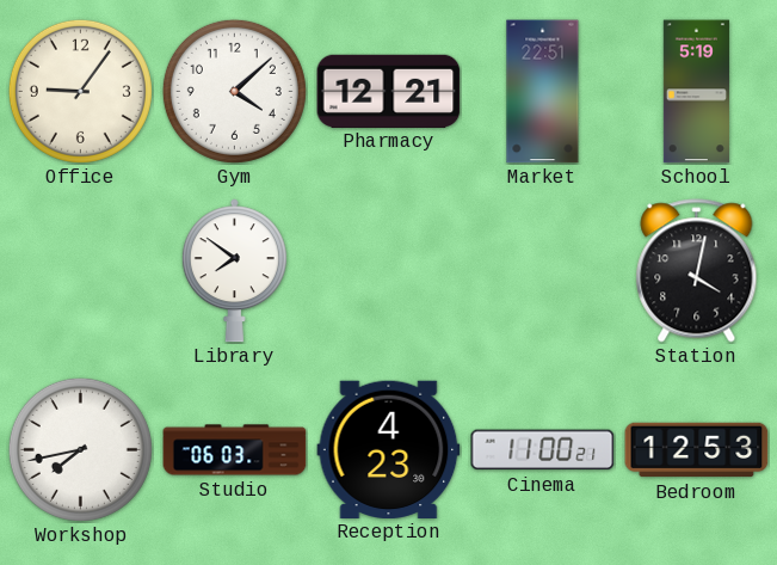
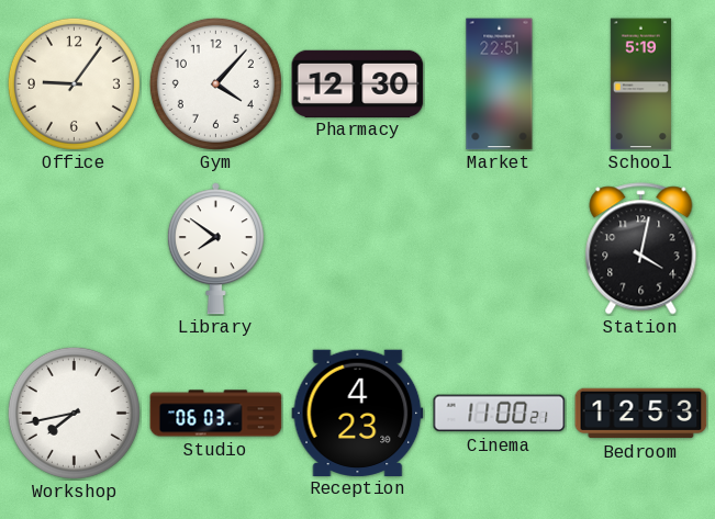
Gym: 4:08 -> 4:07 (215, 83)
Pharmacy: 12:21 -> 12:30 (358, 83)
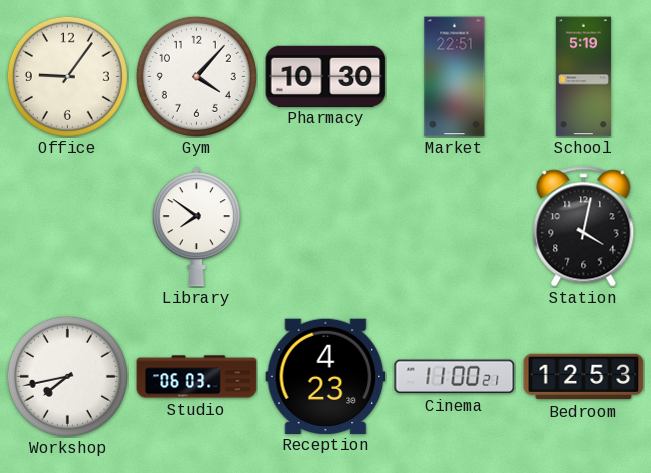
Pharmacy: 12:30 -> 10:30 (326, 76)
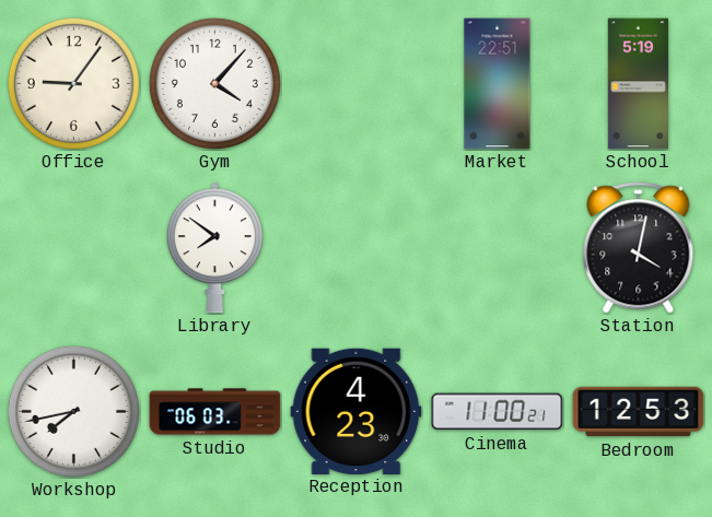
Pharmacy: 10:30 -> none (326, 76)
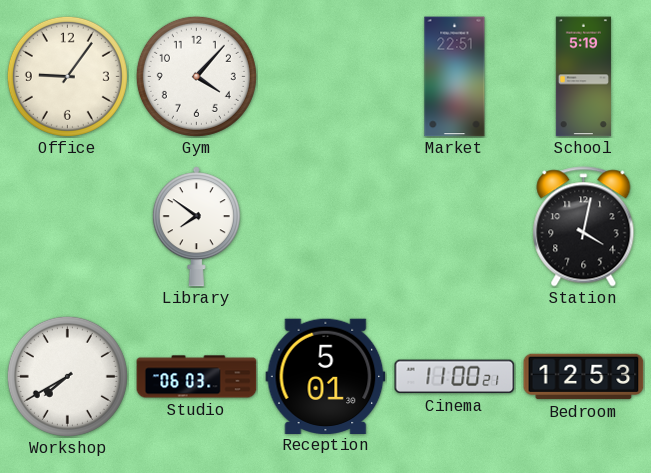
Workshop: 7:43 -> 7:40 (67, 376)
Reception: 4:23 -> 5:01 (326, 376)
